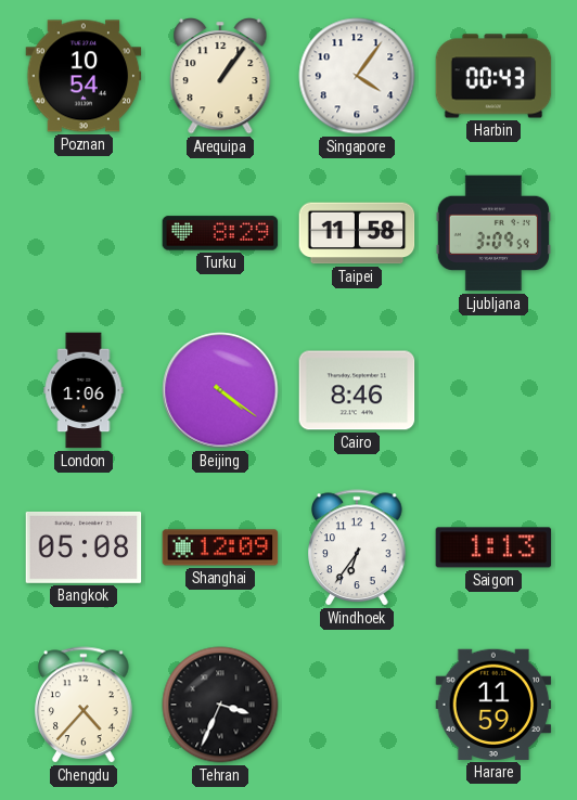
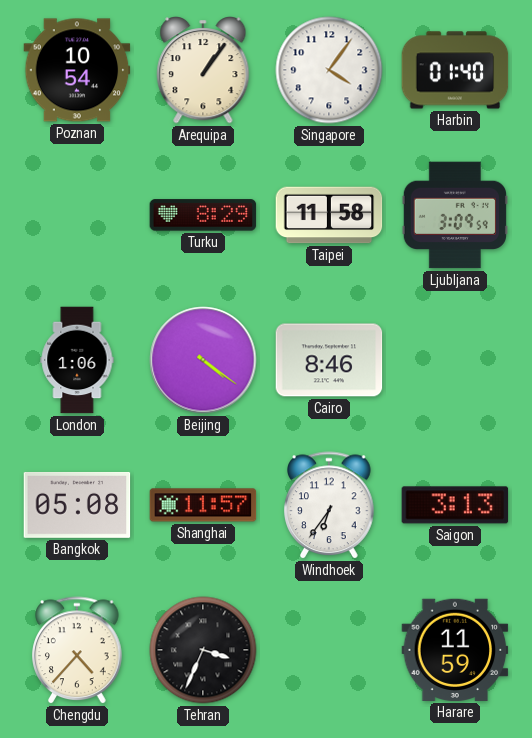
Harbin: 00:43 -> 01:40 (455, 70)
Shanghai: 12:09 -> 11:57 (203, 505)
Saigon: 1:13 -> 3:13 (455, 505)
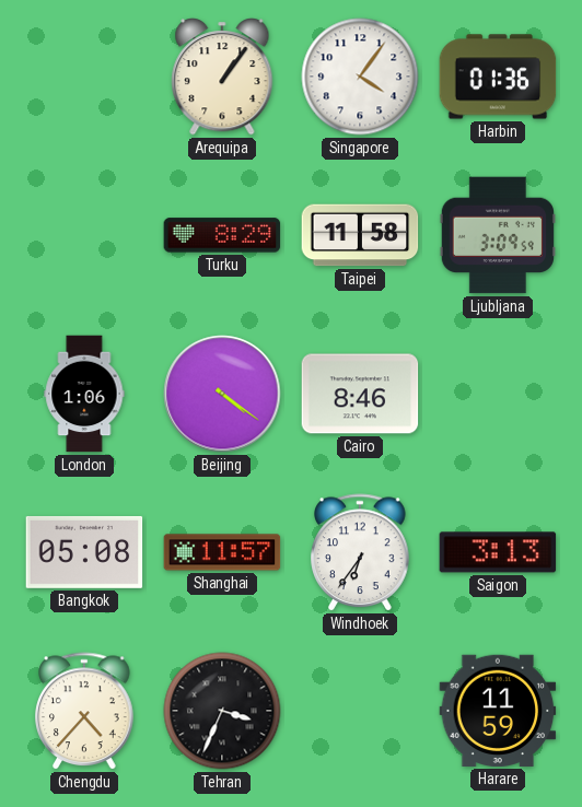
Poznan: 10:54 -> none (77, 70)
Harbin: 01:40 -> 01:36 (498, 77)
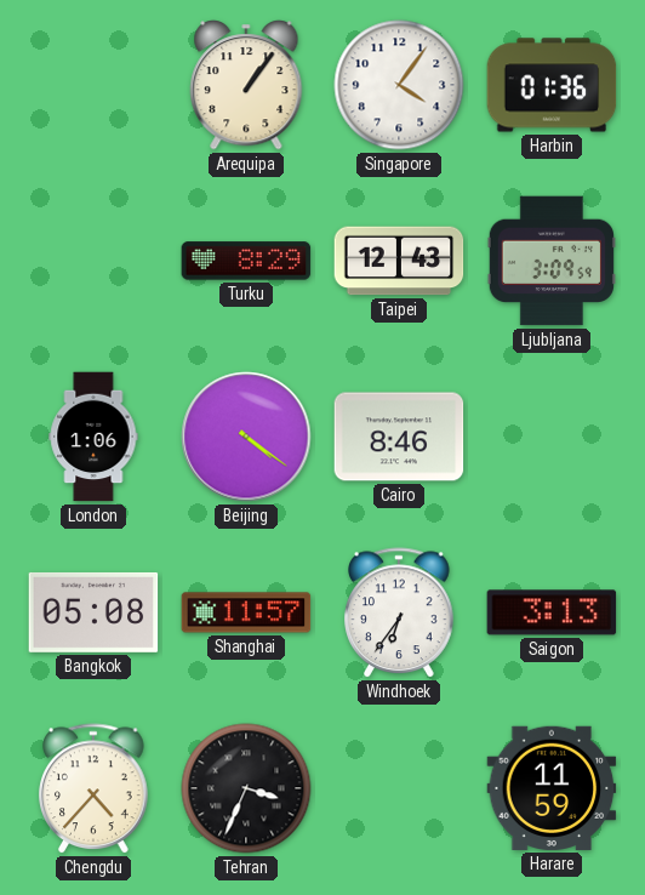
Taipei: 11:58 -> 12:43 (399, 261)
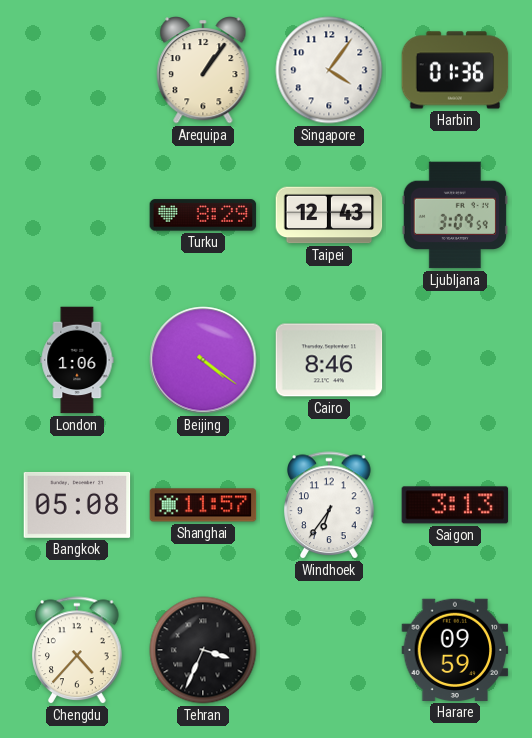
Harare: 11:59 -> 09:59 (455, 650)
